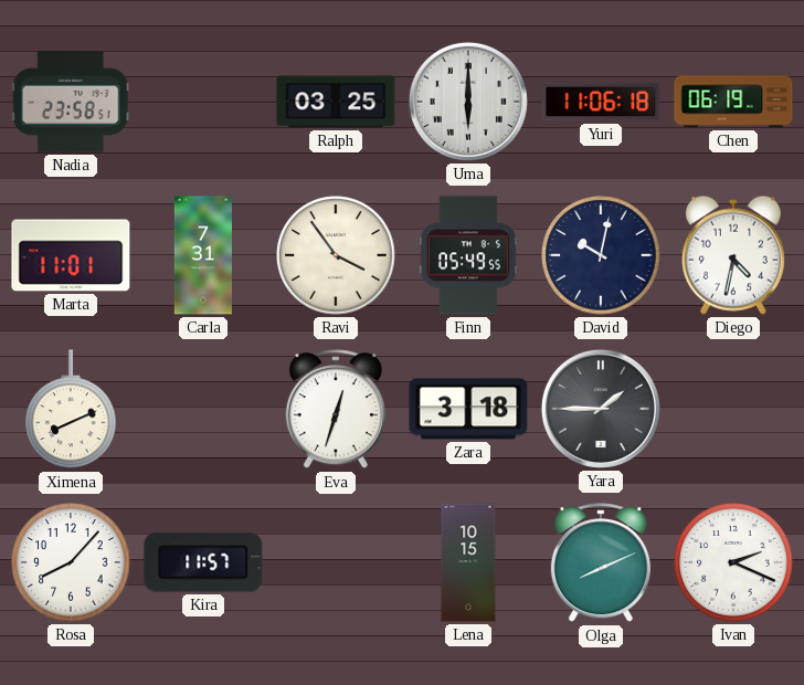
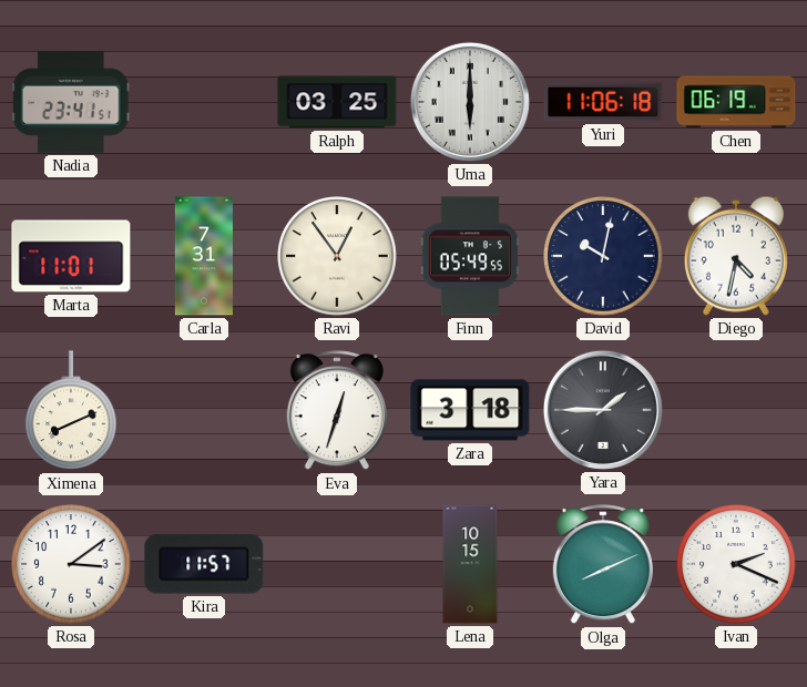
Nadia: 23:58 -> 23:41 (71, 102)
Ravi: 3:54 -> 12:54 (337, 256)
Rosa: 8:07 -> 3:09 (71, 564)
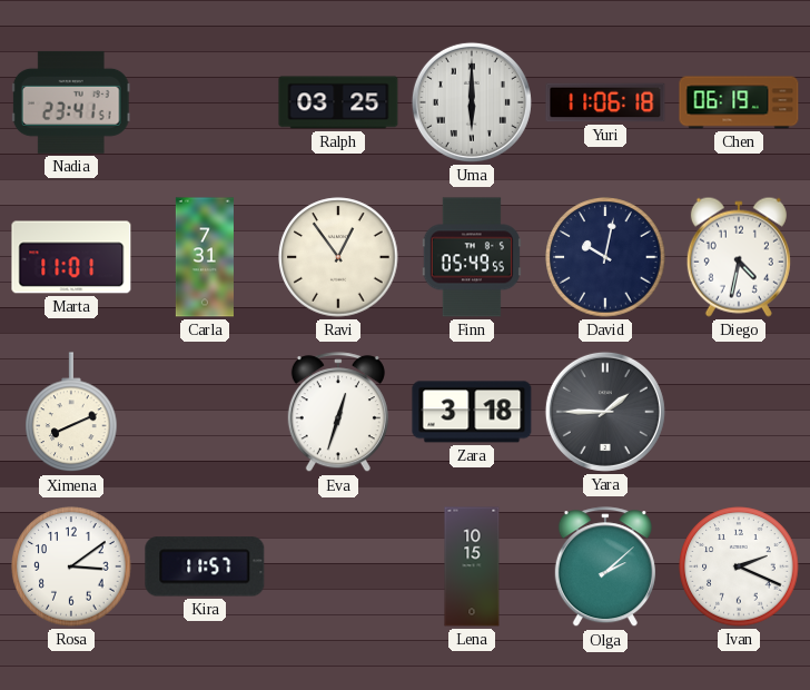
Olga: 8:11 -> 2:08 (605, 568)
